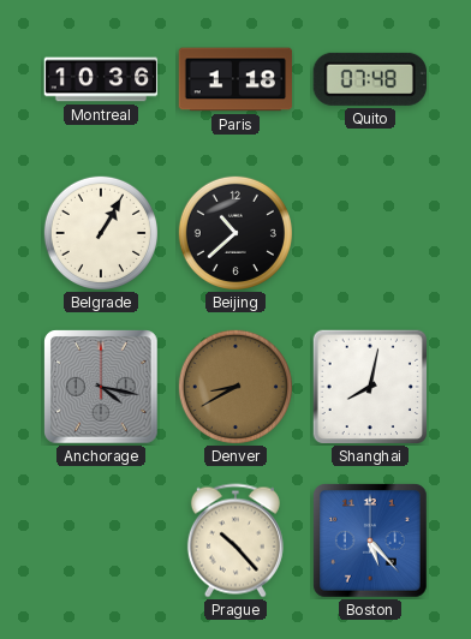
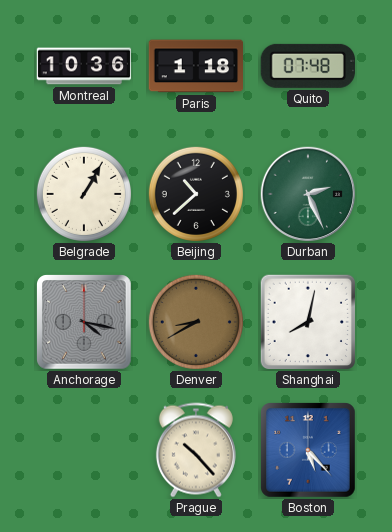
Durban: none -> 2:26 (307, 193)
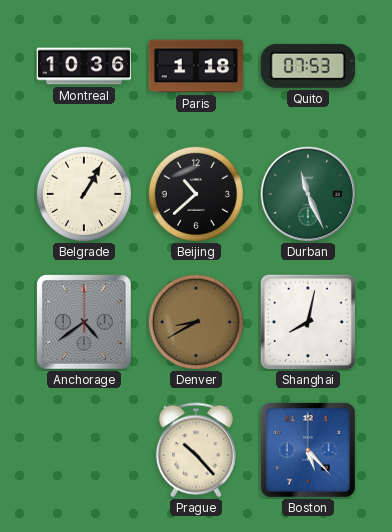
Quito: 07:48 -> 07:53 (308, 66)
Durban: 2:26 -> 11:26 (307, 193)
Anchorage: 4:17 -> 4:39 (85, 323)
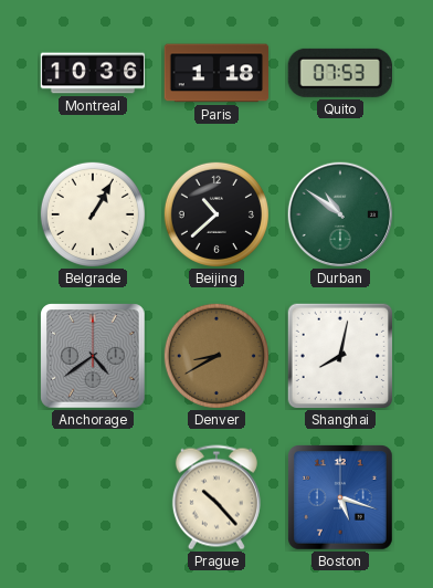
Durban: 11:26 -> 10:51 (339, 213)
Boston: 5:23 -> 5:18 (341, 498)
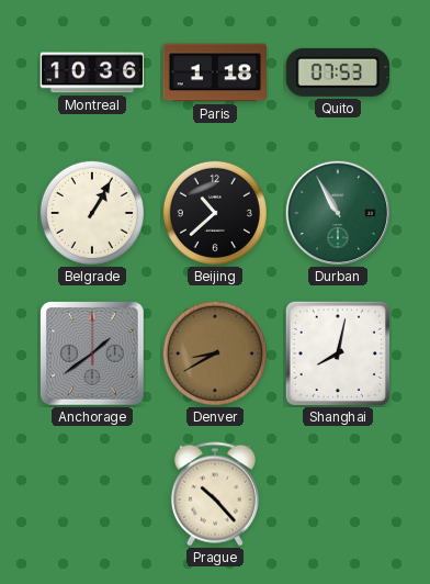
Durban: 10:51 -> 10:55 (337, 212)
Anchorage: 4:39 -> 1:39 (93, 355)
Boston: 5:18 -> none (341, 498)
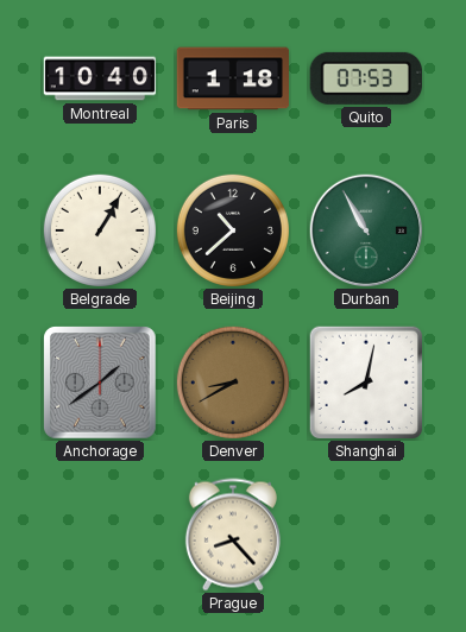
Montreal: 10:36 -> 10:40 (100, 78)
Prague: 10:23 -> 8:23 (233, 535)
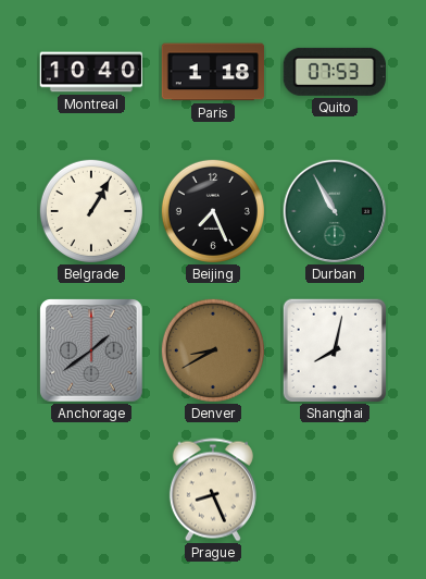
Beijing: 10:38 -> 7:26 (213, 211)
Prague: 8:23 -> 8:26 (213, 490)
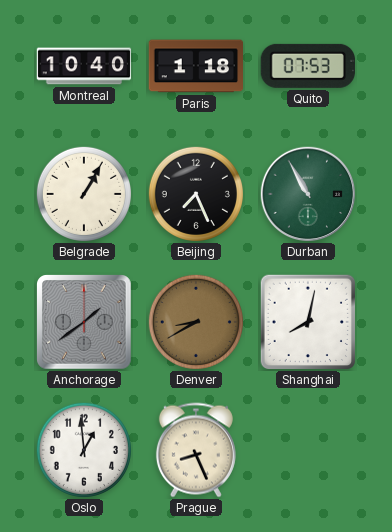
Oslo: none -> 12:59 (84, 450)
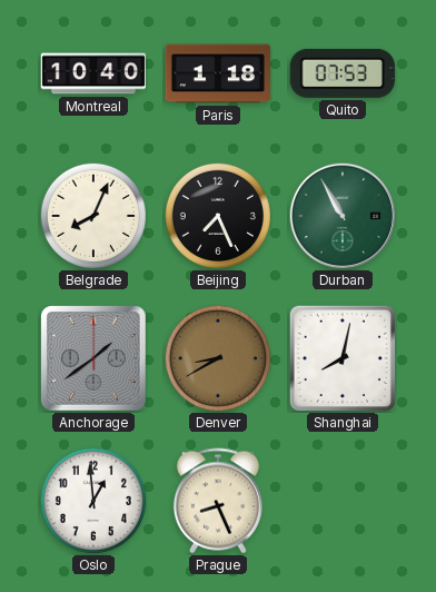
Belgrade: 1:05 -> 8:04 (93, 216)
